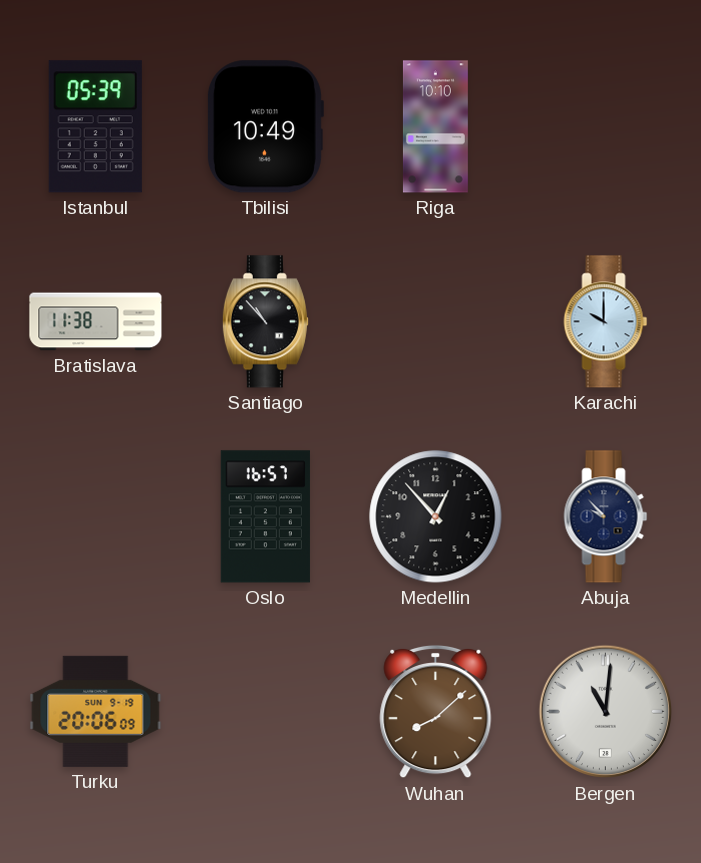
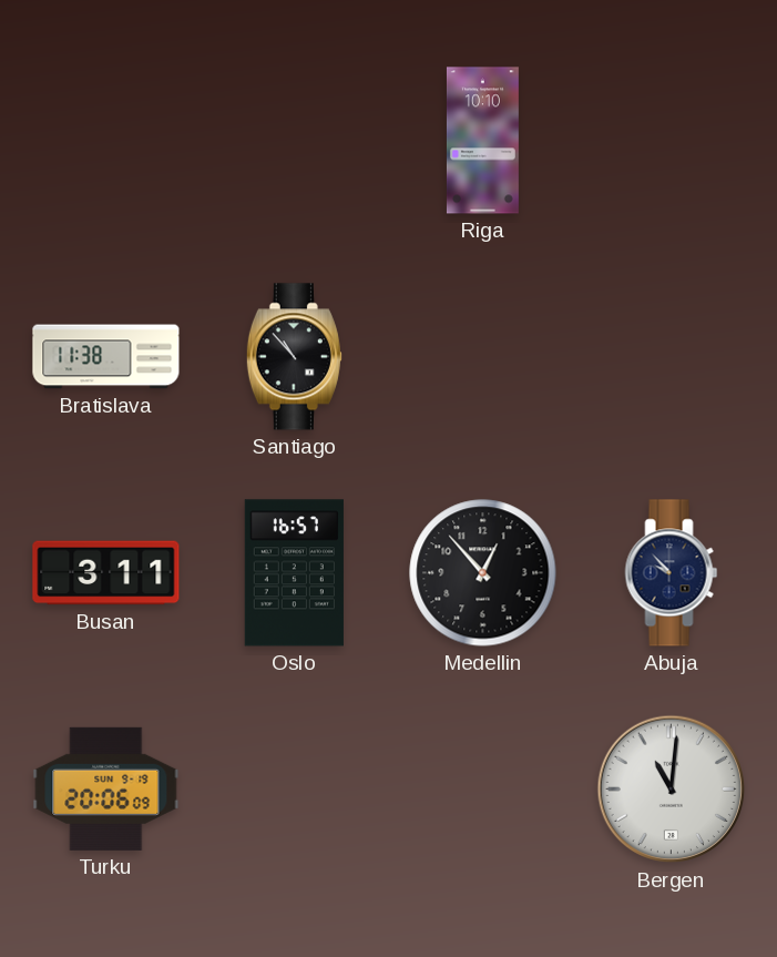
Istanbul: 05:39 -> none (95, 127)
Tbilisi: 10:49 -> none (265, 127)
Karachi: 10:00 -> none (606, 322)
Busan: none -> 3:11 (106, 573)
Wuhan: 8:08 -> none (436, 712)
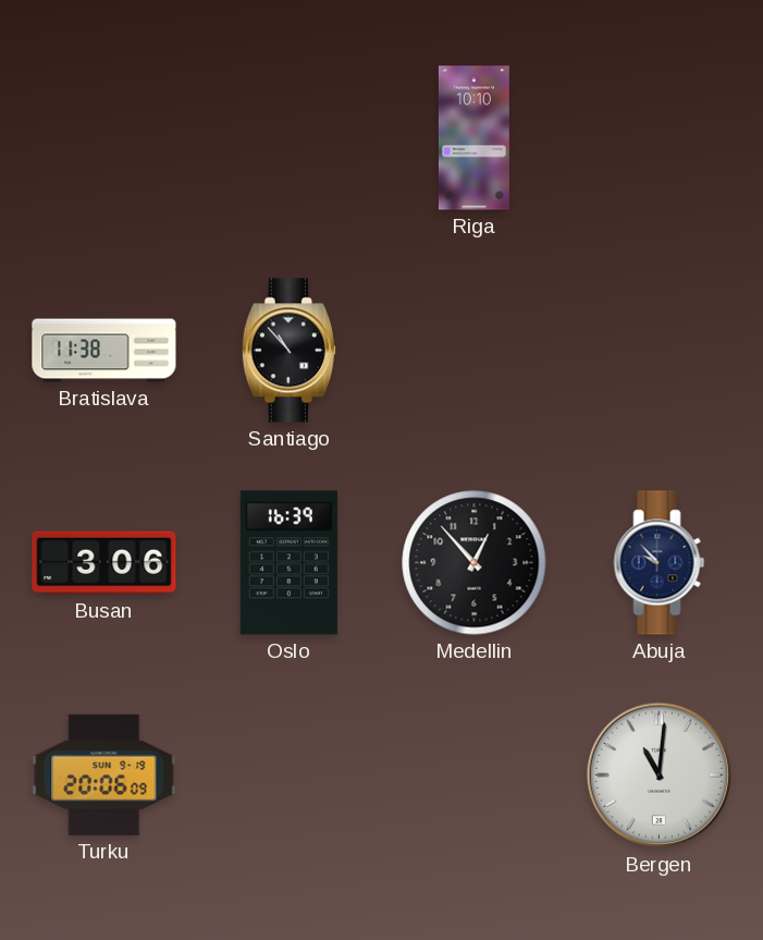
Busan: 3:11 -> 3:06 (104, 563)
Oslo: 16:57 -> 16:39 (288, 563)
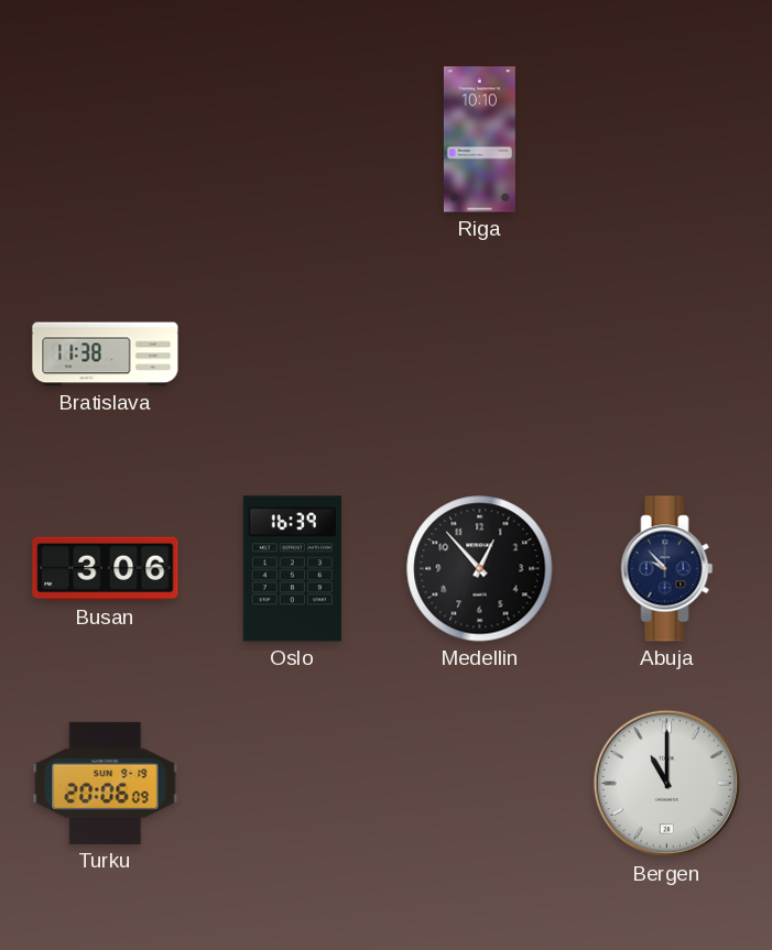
Santiago: 10:53 -> none (288, 351)
Bergen: 11:01 -> 11:00 (667, 784)
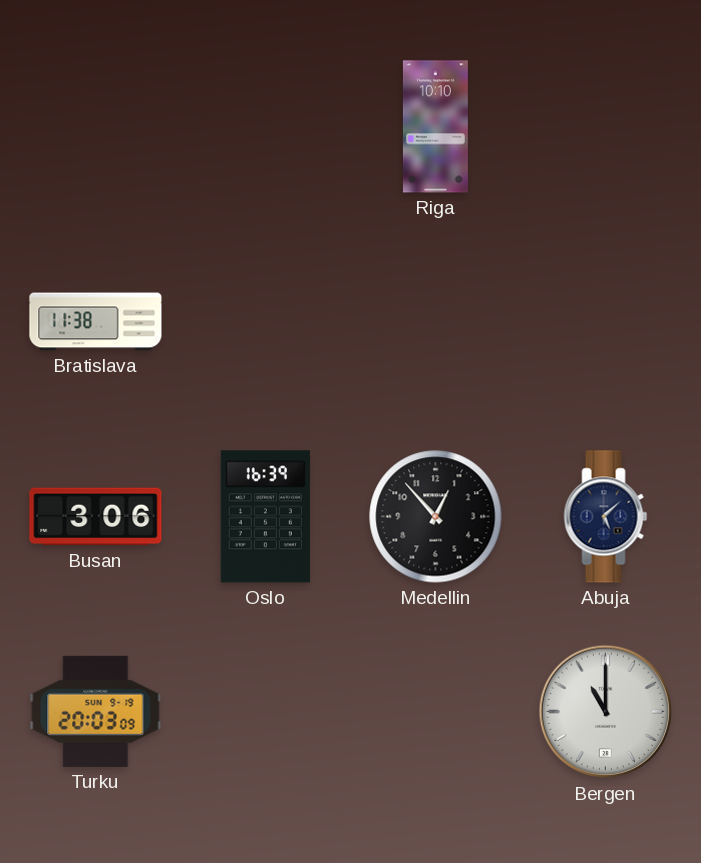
Abuja: 9:53 -> 5:08 (606, 517)
Turku: 20:06 -> 20:03 (96, 711)
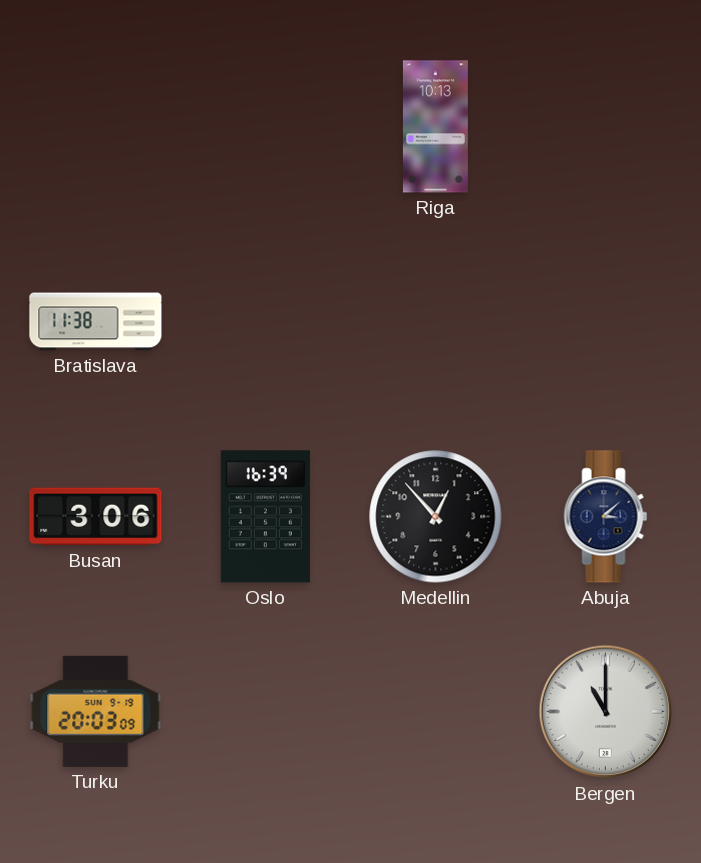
Riga: 10:10 -> 10:13 (435, 127)
Abuja: 5:08 -> 3:08 (606, 517)
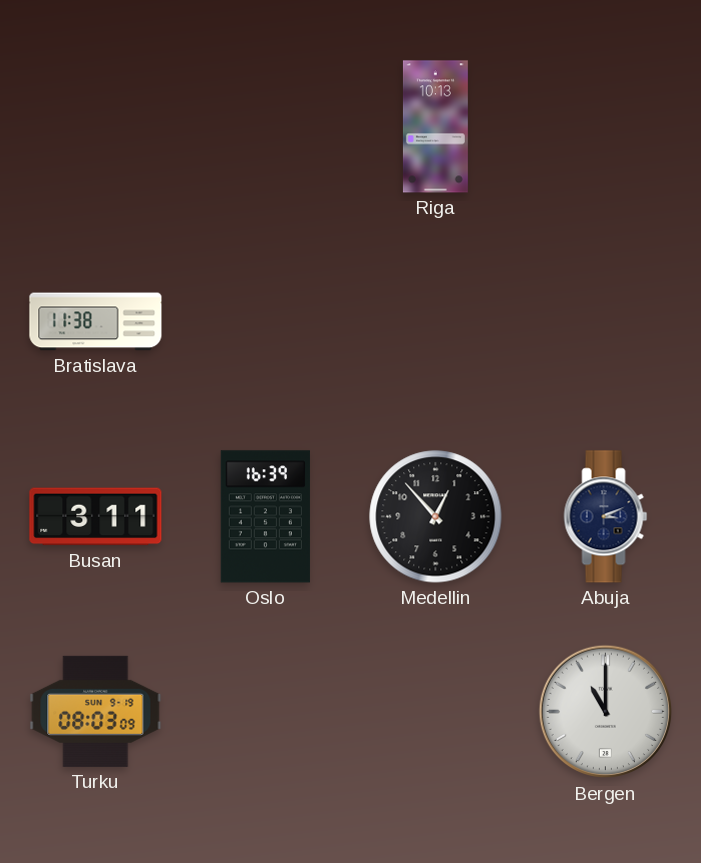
Busan: 3:06 -> 3:11 (96, 517)
Abuja: 3:08 -> 3:11 (606, 517)
Turku: 20:03 -> 08:03 (96, 711)
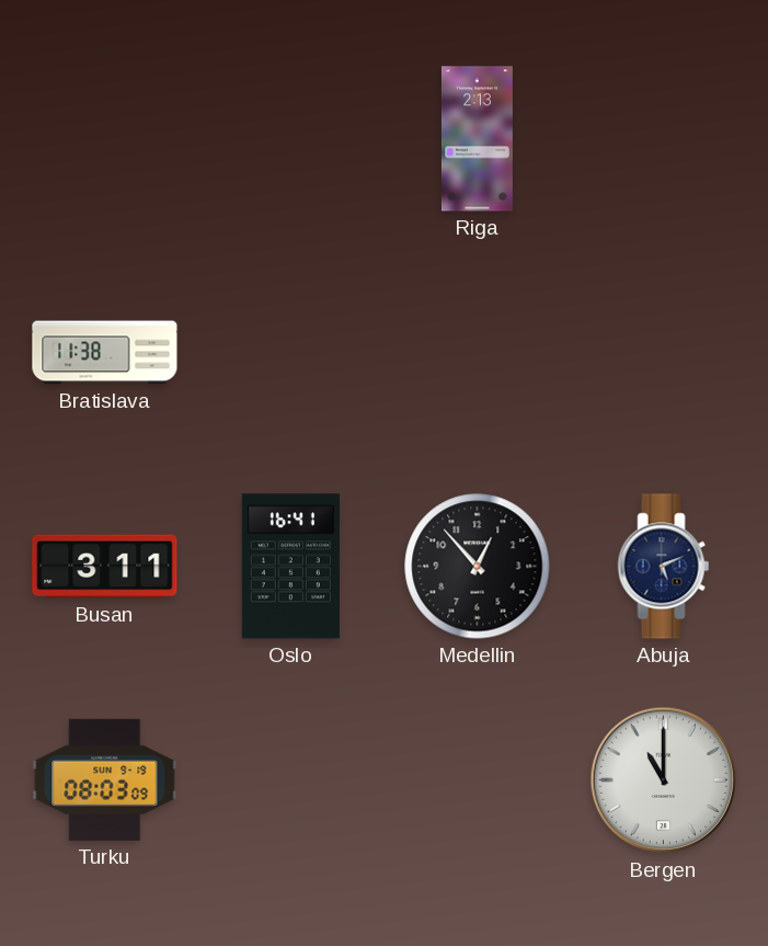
Riga: 10:13 -> 2:13 (477, 139)
Oslo: 16:39 -> 16:41 (290, 567)
Abuja: 3:11 -> 5:11 (664, 567)
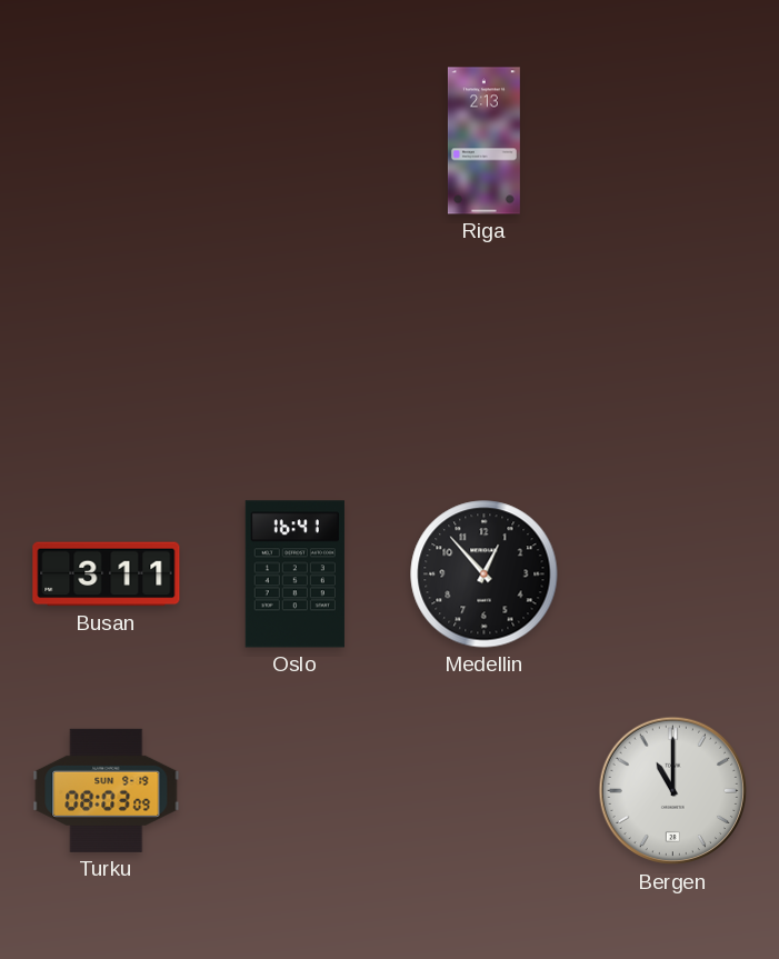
Bratislava: 11:38 -> none (105, 353)
Abuja: 5:11 -> none (664, 567)
